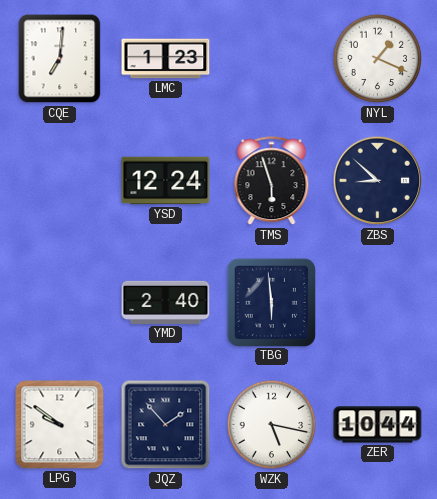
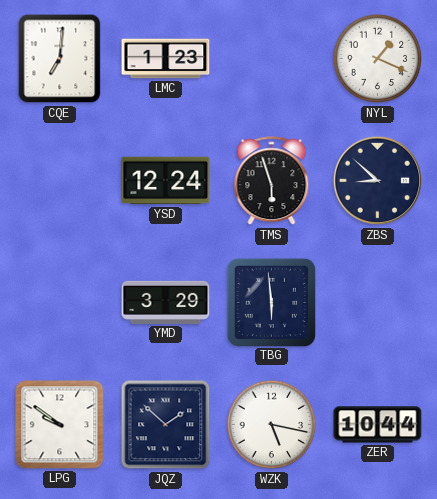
YMD: 2:40 -> 3:29 (166, 302)
JQZ: 1:53 -> 1:52 (166, 425)
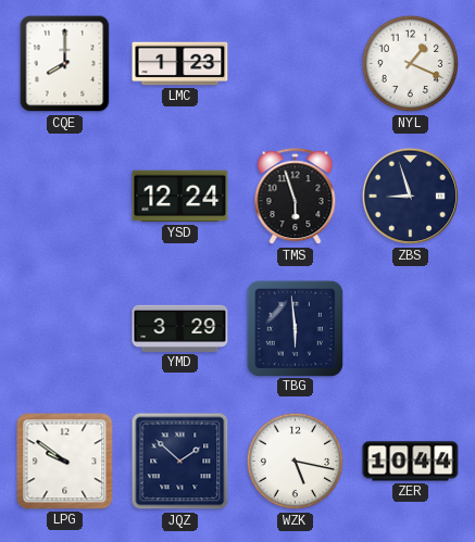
CQE: 7:01 -> 8:00 (65, 64)
ZBS: 8:52 -> 8:57 (411, 197)
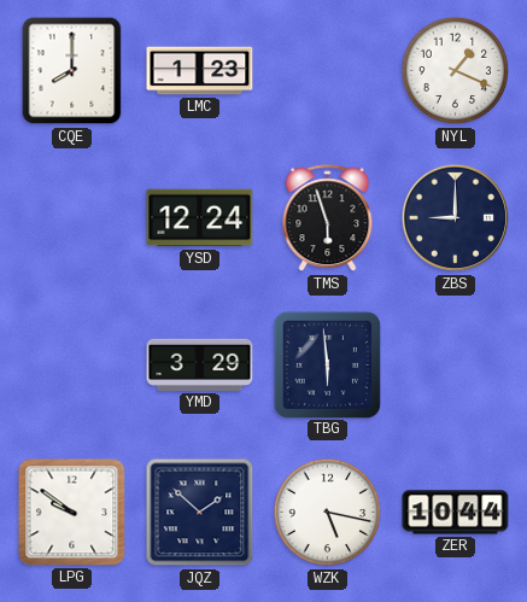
ZBS: 8:57 -> 9:00 (456, 218)
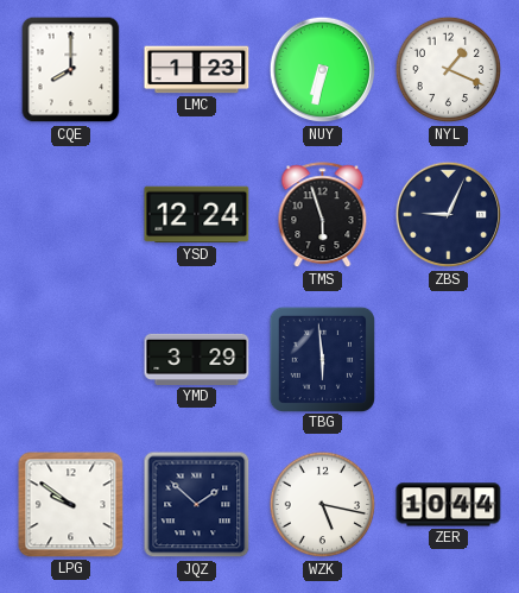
NUY: none -> 6:32 (323, 70)
ZBS: 9:00 -> 9:04 (449, 215)
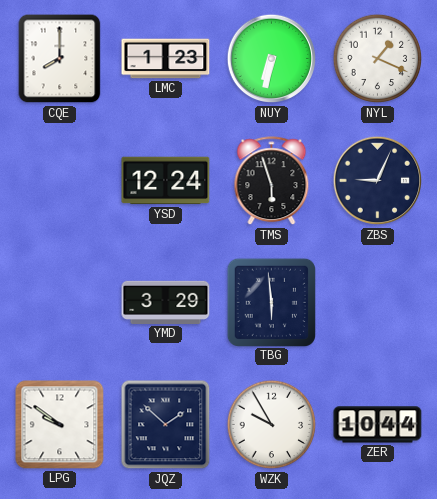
WZK: 5:17 -> 9:55 (272, 425)
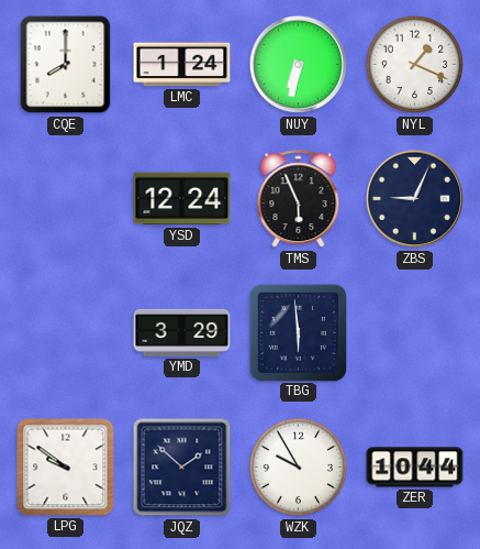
LMC: 1:23 -> 1:24 (182, 65)
TMS: 5:57 -> 5:56 (299, 199)
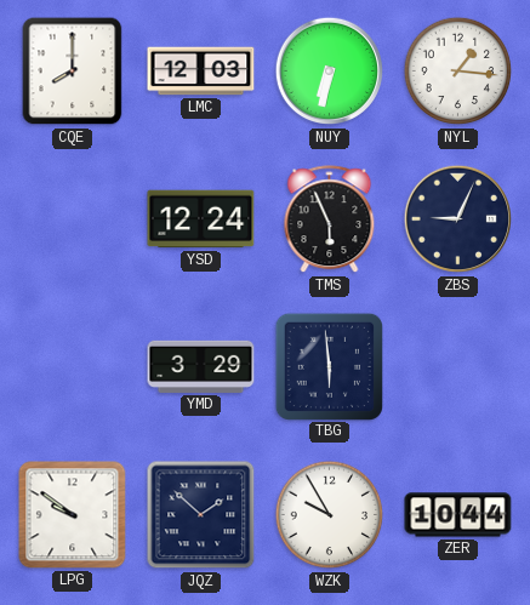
LMC: 1:24 -> 12:03 (201, 72)
NYL: 1:19 -> 1:16 (458, 72)
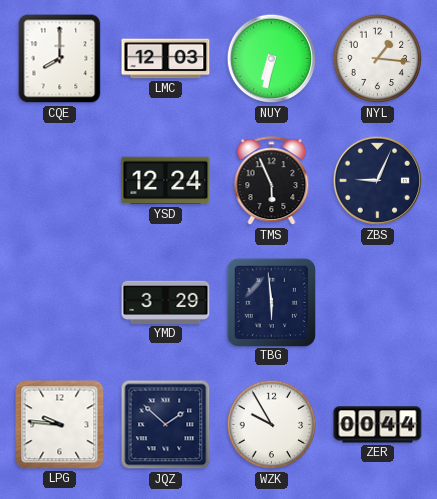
LPG: 9:51 -> 9:46 (60, 425)
ZER: 10:44 -> 00:44 (378, 425)
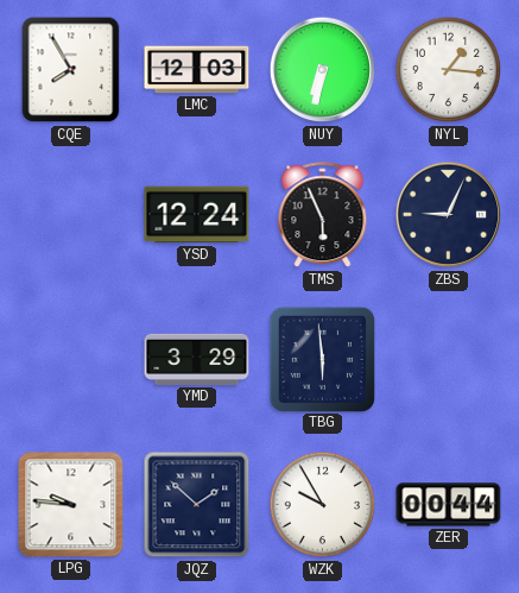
CQE: 8:00 -> 7:55 (71, 70)
